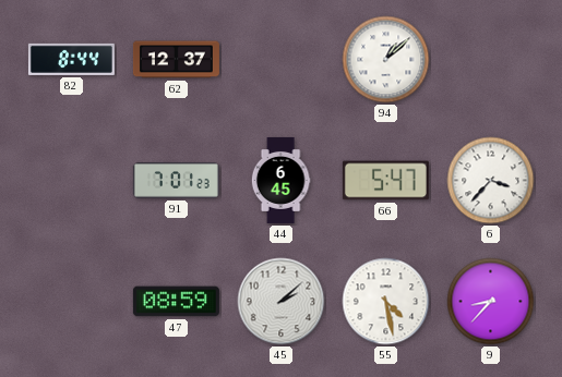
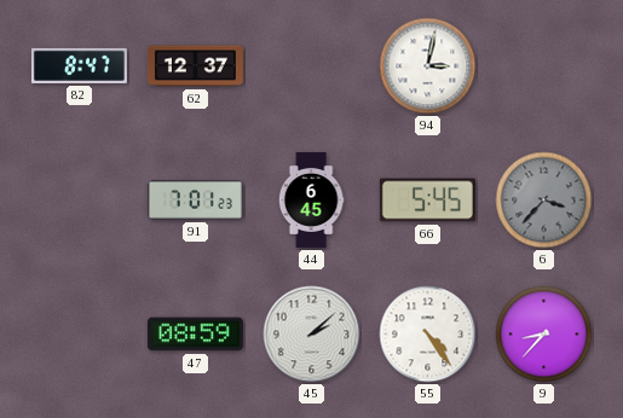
82: 8:44 -> 8:47 (79, 65)
94: 1:08 -> 3:02 (428, 66)
66: 5:47 -> 5:45 (427, 201)
6 dial: white -> grey (544, 201)
55: 4:28 -> 4:24 (428, 335)
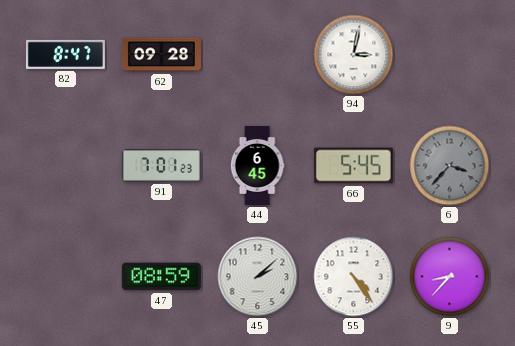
62: 12:37 -> 09:28 (161, 55)
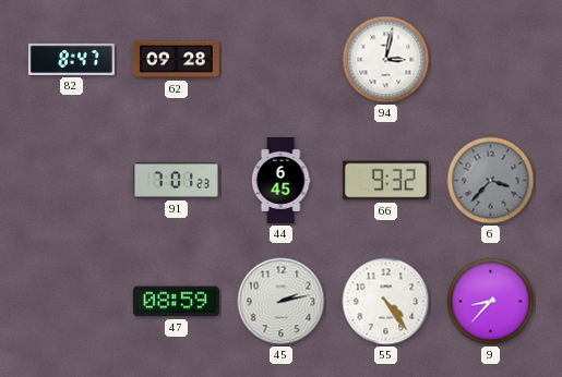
66: 5:45 -> 9:32 (385, 181)
45: 2:08 -> 2:13 (282, 302)
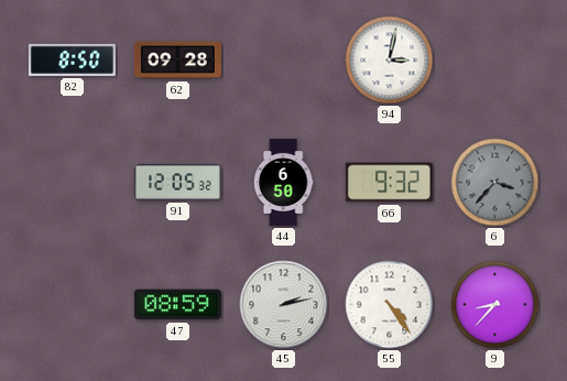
82: 8:47 -> 8:50 (72, 59)
91: 7:01 -> 12:05 (177, 183)
44: 6:45 -> 6:50 (283, 182)
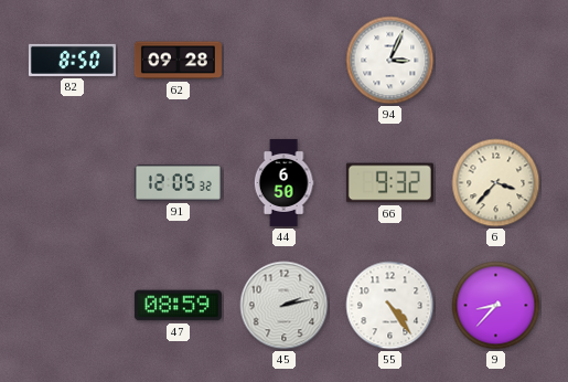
94: 3:02 -> 3:04 (390, 61)
6 dial: grey -> cream (496, 183)
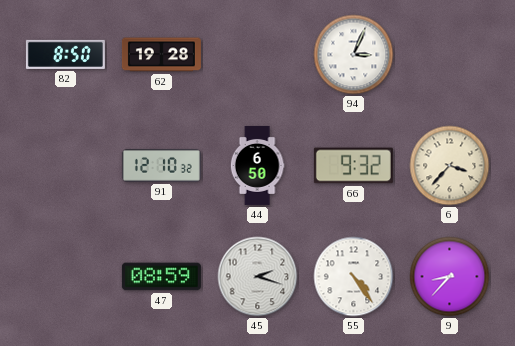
62: 09:28 -> 19:28 (161, 55)
91: 12:05 -> 12:10 (161, 166)
45: 2:13 -> 2:18 (258, 277)
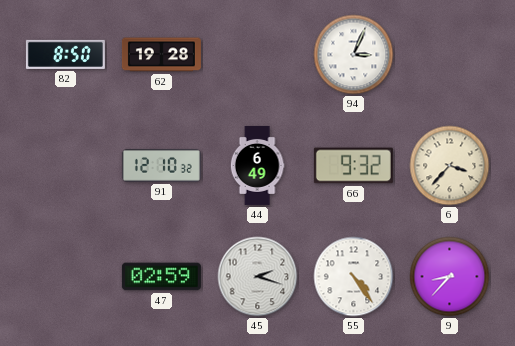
44: 6:50 -> 6:49 (257, 165)
47: 08:59 -> 02:59 (161, 277)
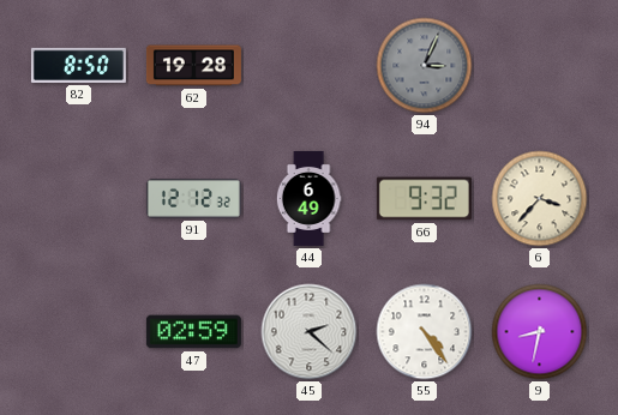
94 dial: white -> grey (425, 66)
91: 12:10 -> 12:12 (193, 199)
45: 2:18 -> 2:22 (310, 332)
9: 8:37 -> 8:32 (540, 332)
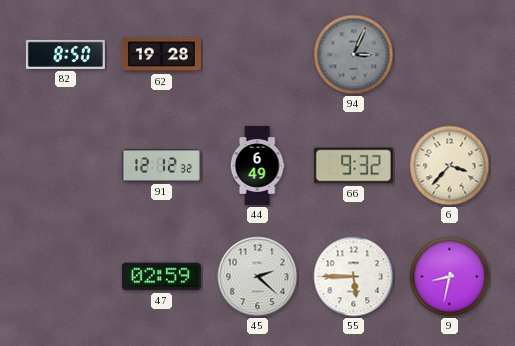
55: 4:24 -> 5:45 (354, 277)
